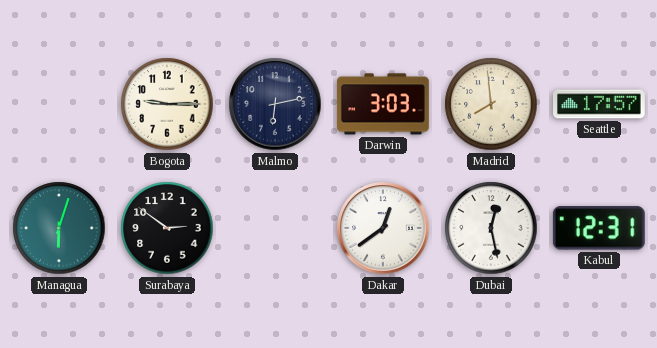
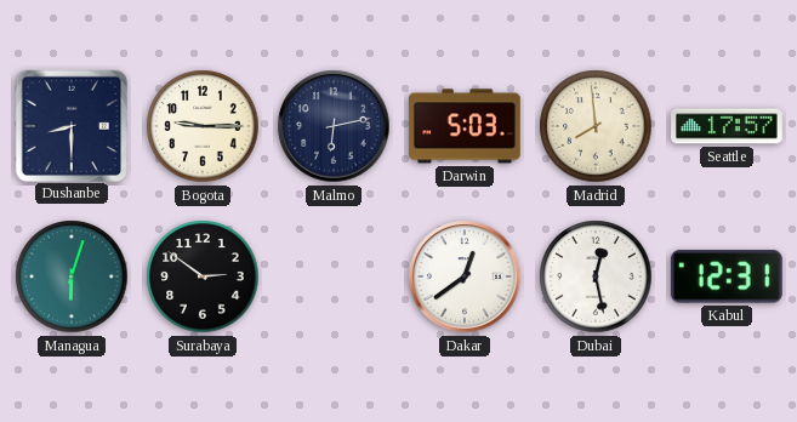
Dushanbe: none -> 8:30 (70, 125)
Darwin: 3:03 -> 5:03 (465, 126)
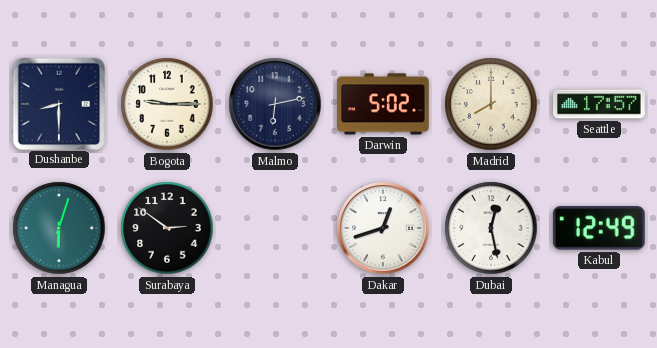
Darwin: 5:03 -> 5:02 (383, 104)
Madrid: 7:59 -> 8:00 (491, 104)
Dakar: 12:39 -> 12:42 (383, 228)
Kabul: 12:31 -> 12:49 (599, 228)
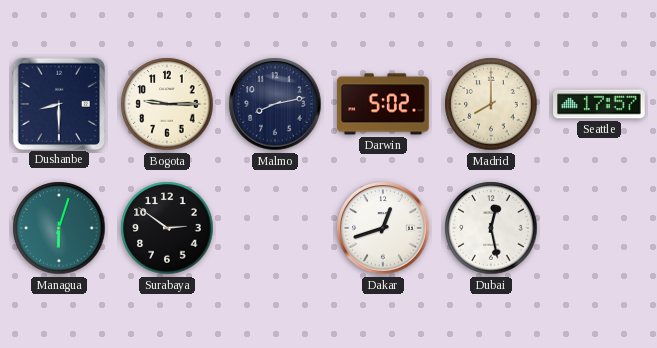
Malmo: 6:13 -> 8:13 (275, 104)
Kabul: 12:49 -> none (599, 228)
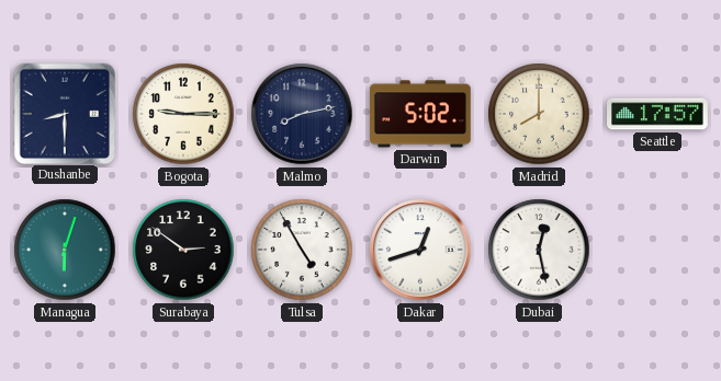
Tulsa: none -> 4:55 (302, 250)
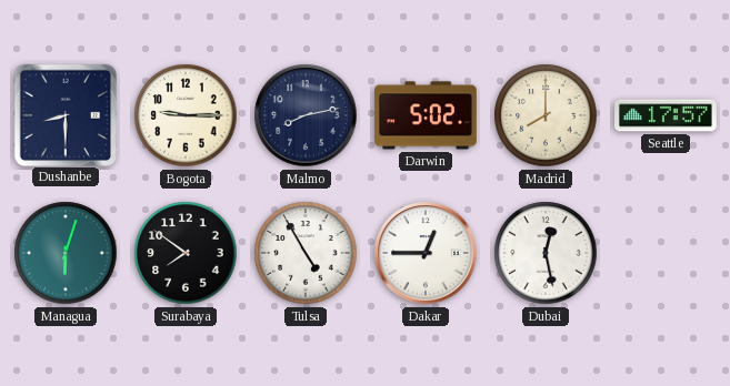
Surabaya: 2:51 -> 7:51 (186, 253)
Dakar: 12:42 -> 12:45 (426, 253)
